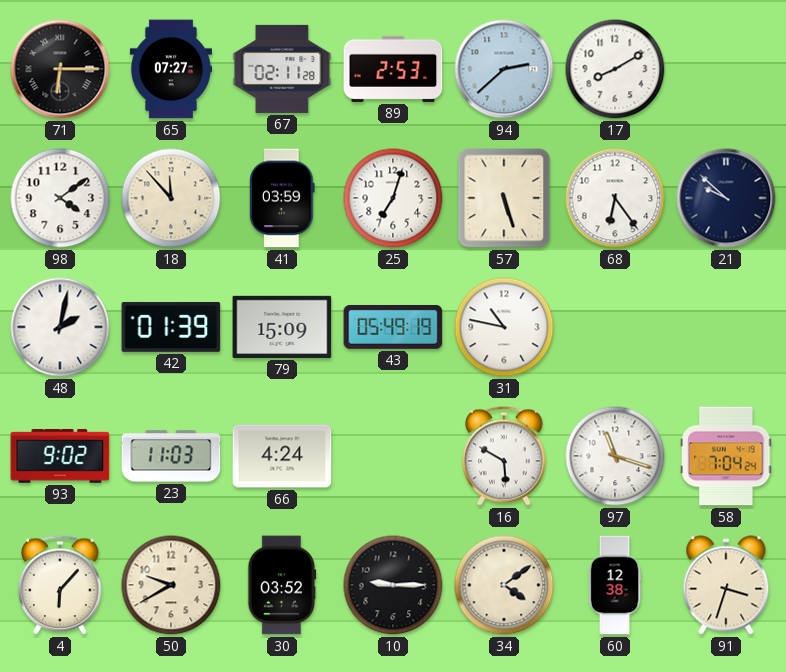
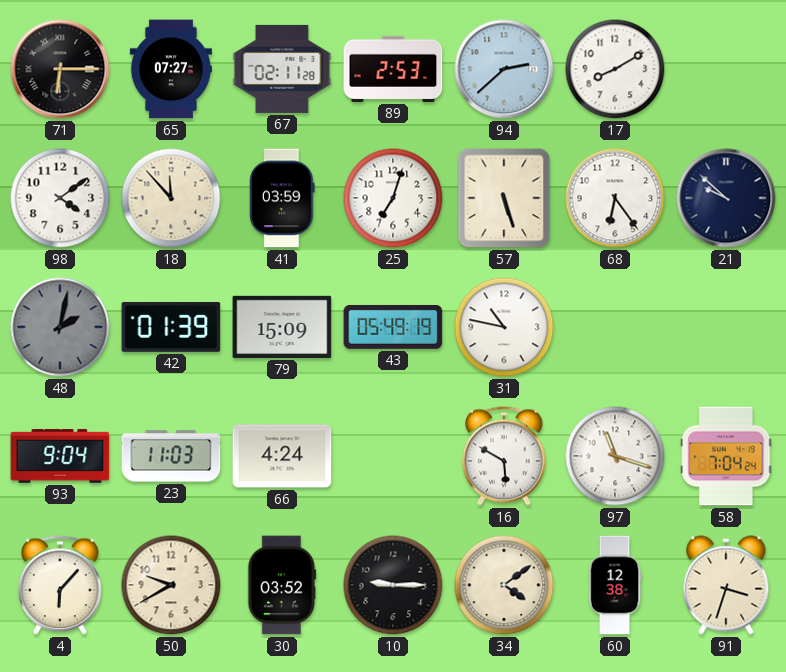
48 dial: white -> grey (60, 327)
93: 9:02 -> 9:04 (60, 457)
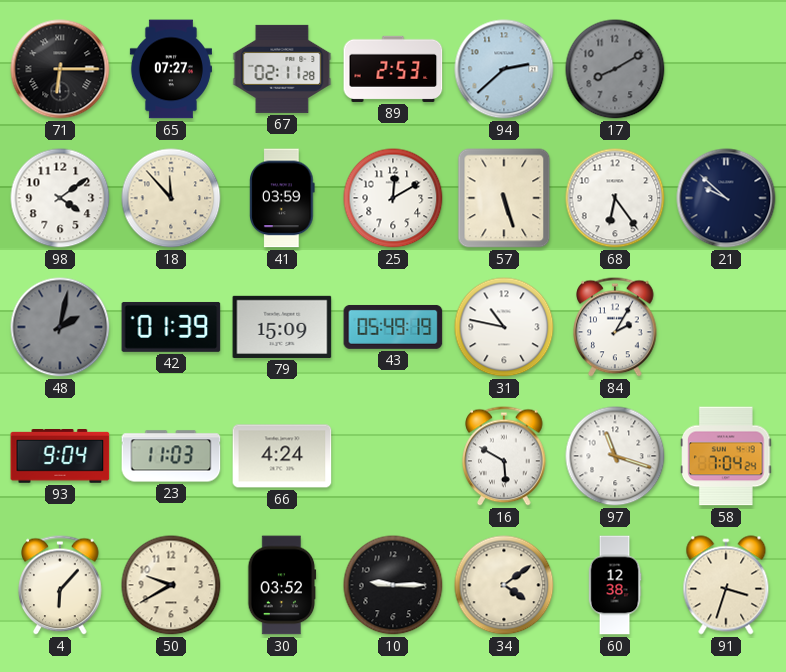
17 dial: white -> grey (615, 69)
25: 7:03 -> 12:10 (393, 198)
84: none -> 2:05 (615, 327)
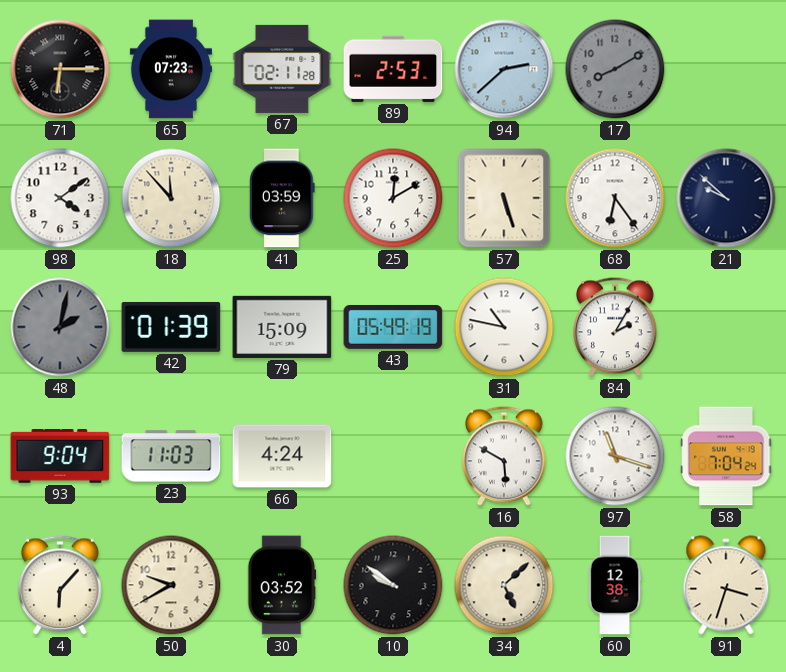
65: 07:27 -> 07:23 (171, 69)
10: 9:15 -> 9:51 (393, 585)
34: 4:09 -> 5:08 (504, 585)
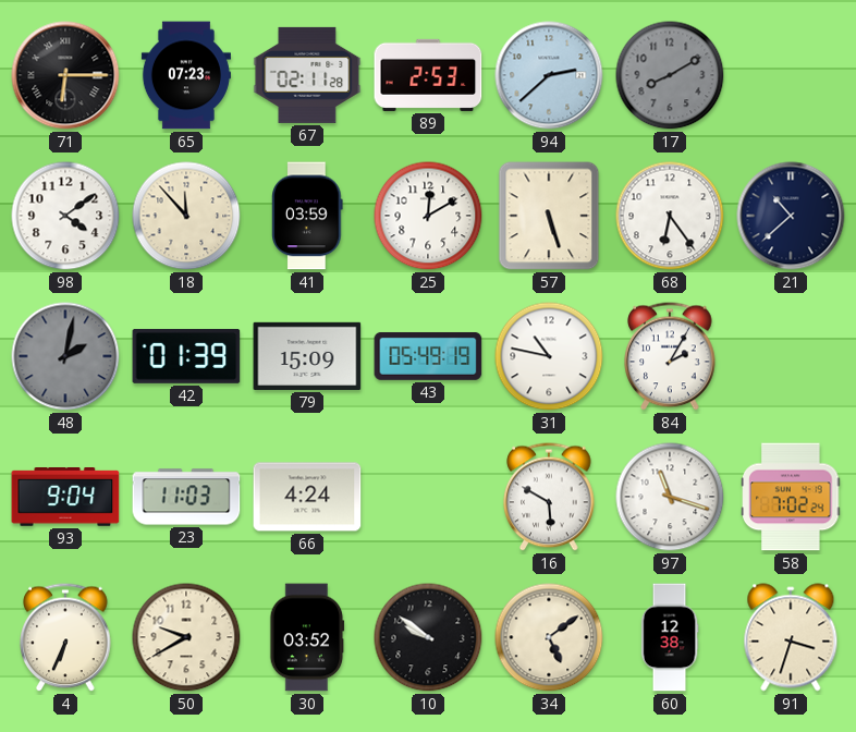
21: 9:52 -> 10:38 (791, 216)
58: 7:04 -> 7:02 (791, 497)
4: 6:07 -> 6:34 (65, 637)
34: 5:08 -> 5:09 (549, 637)
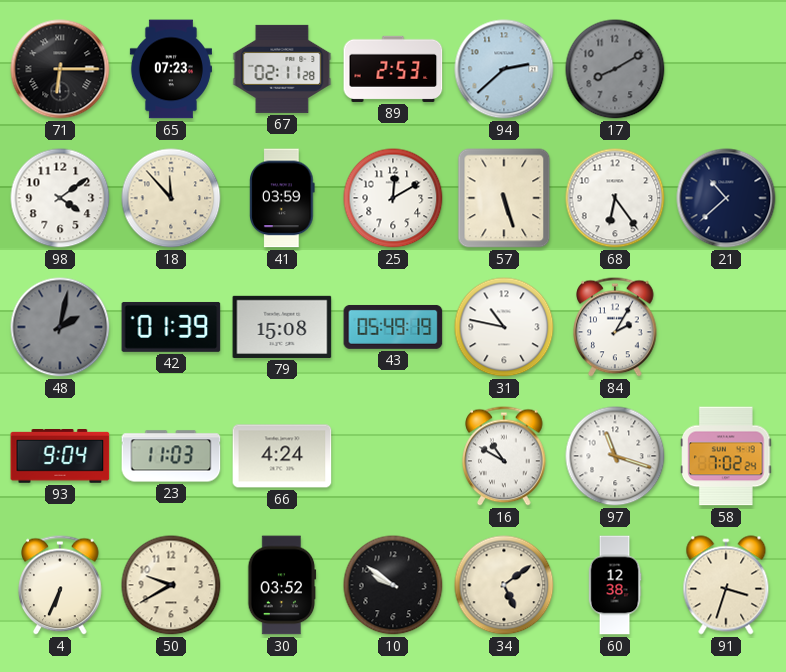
79: 15:09 -> 15:08 (282, 327)
16: 5:50 -> 10:50 (504, 456)
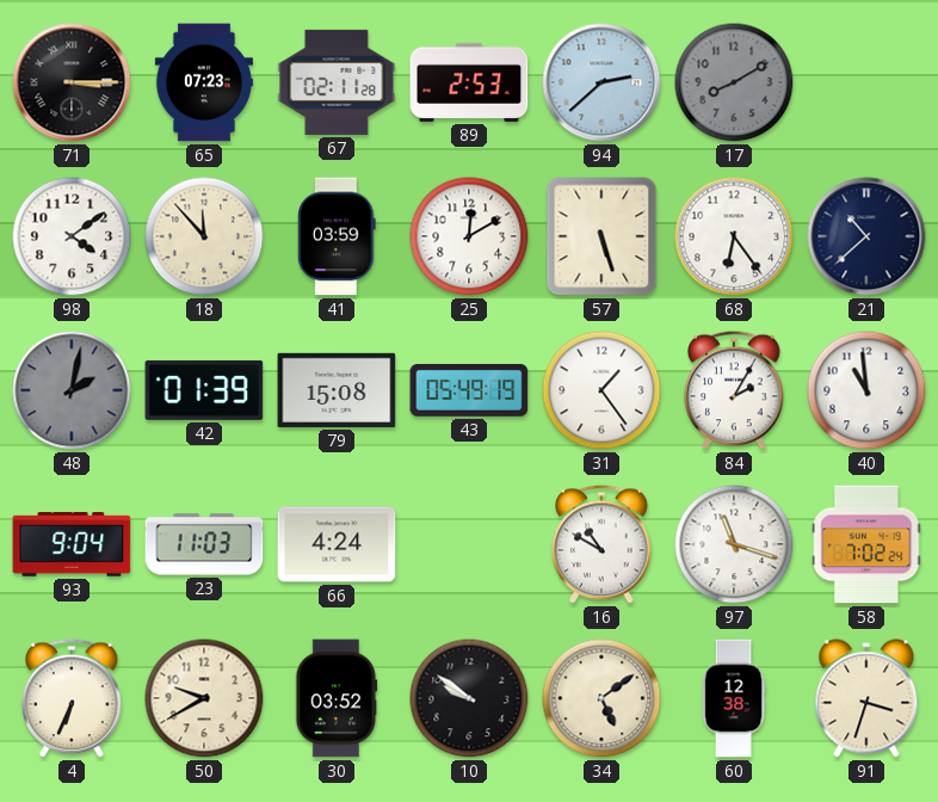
71: 6:15 -> 3:15 (72, 82)
31: 10:47 -> 1:24 (601, 390)
40: none -> 10:59 (866, 390)
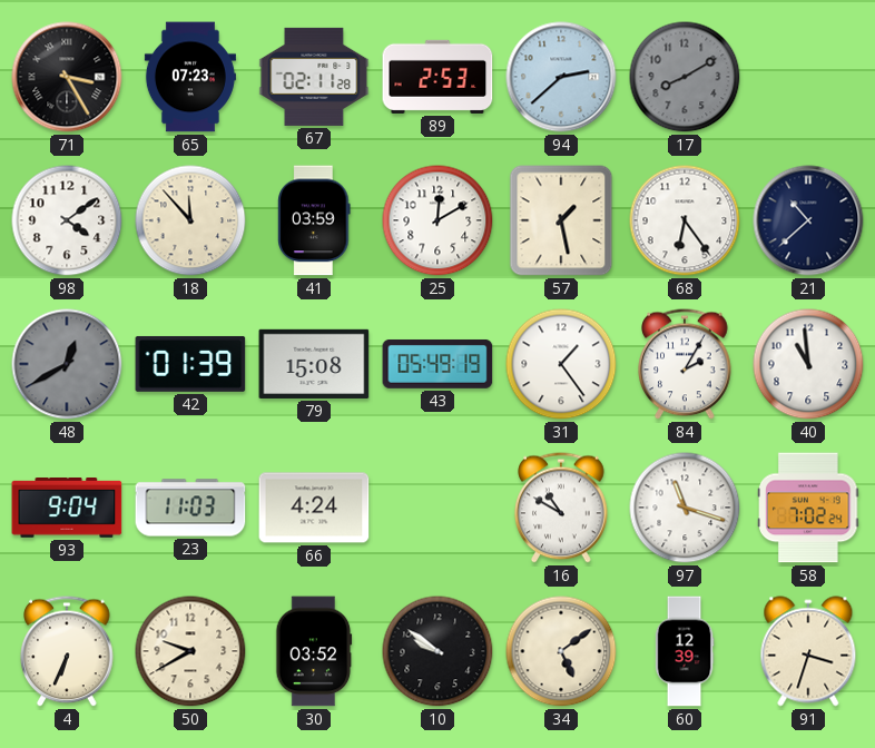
71: 3:15 -> 3:25 (67, 77)
57: 5:27 -> 1:28 (561, 220)
48: 2:02 -> 12:40 (67, 364)
60: 12:38 -> 12:39 (685, 651)
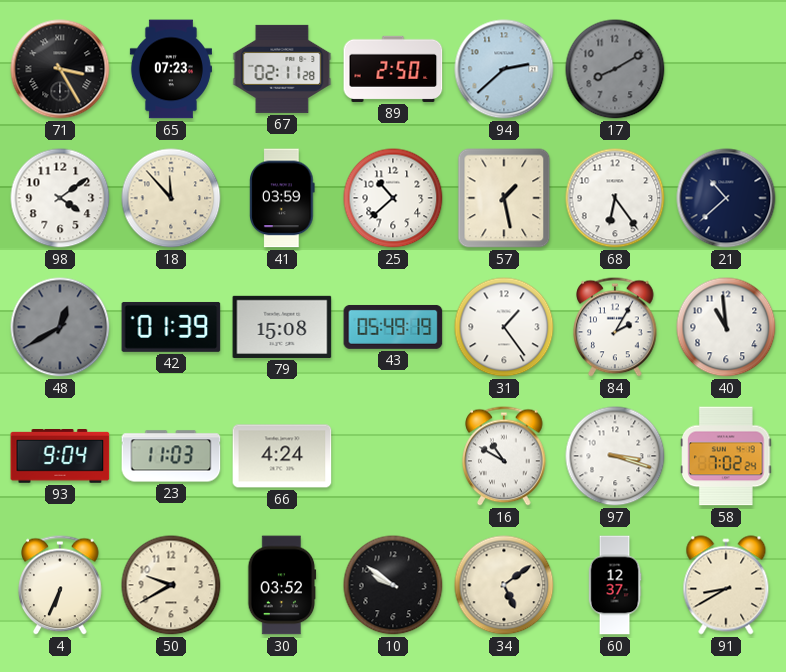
89: 2:53 -> 2:50 (393, 69)
25: 12:10 -> 10:38 (393, 198)
97: 11:18 -> 3:18 (615, 456)
60: 12:39 -> 12:37 (615, 585)
91: 3:33 -> 8:40 (726, 585)
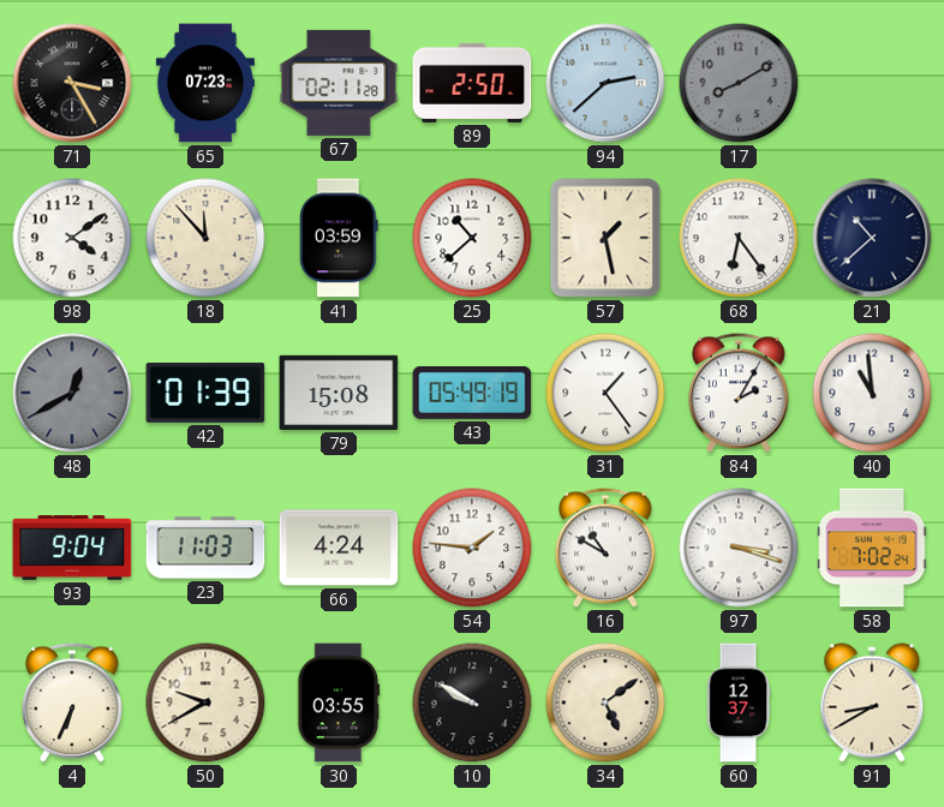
54: none -> 1:46 (472, 548)
30: 03:52 -> 03:55 (339, 703)
10: 9:51 -> 9:50 (472, 703)
